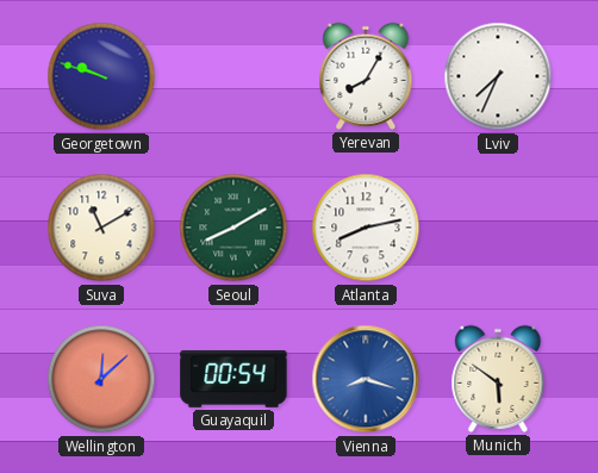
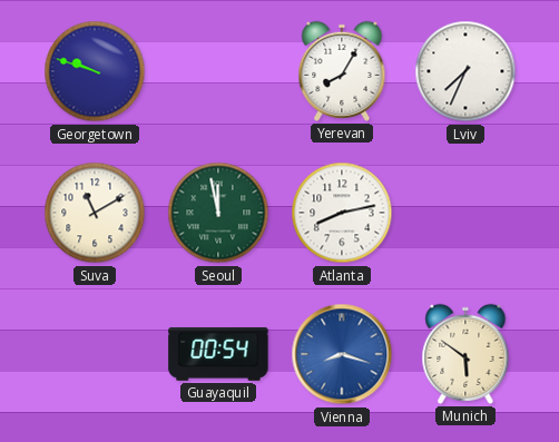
Seoul: 8:10 -> 11:58 (218, 213)
Wellington: 12:08 -> none (101, 379)
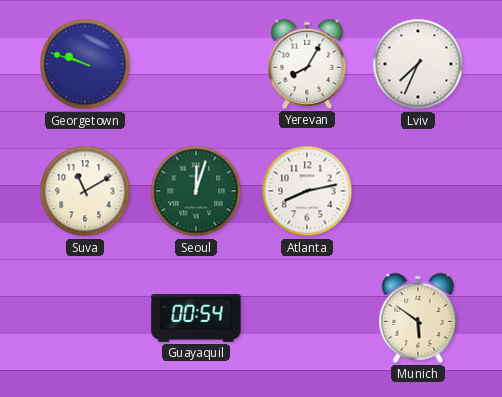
Seoul: 11:58 -> 12:03 (196, 191)
Vienna: 8:18 -> none (342, 354)
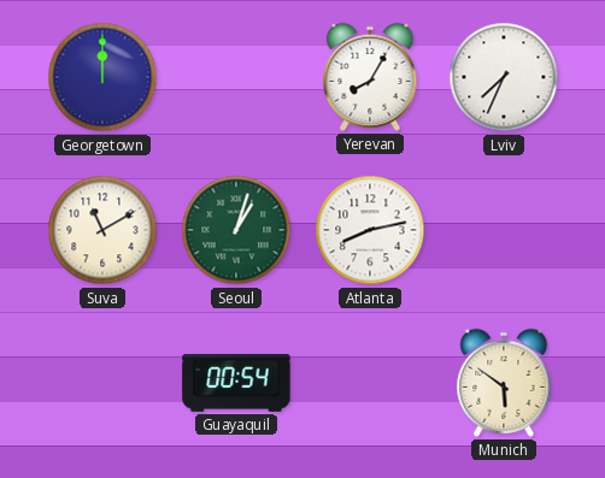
Georgetown: 9:48 -> 12:00 (102, 77)
Seoul: 12:03 -> 1:03 (236, 230)
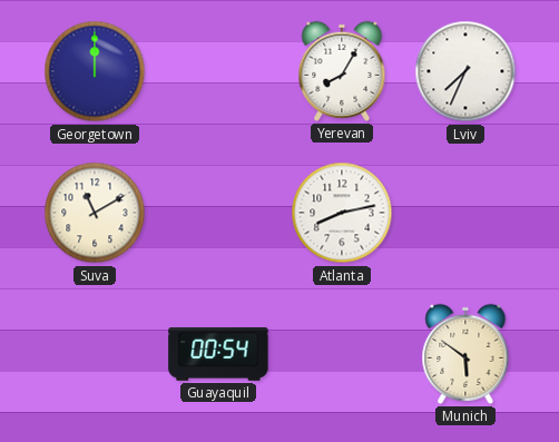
Seoul: 1:03 -> none (236, 230)
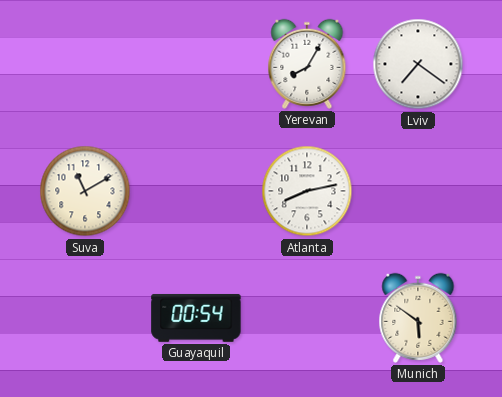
Georgetown: 12:00 -> none (95, 71)
Lviv: 7:34 -> 7:21 (418, 64)
